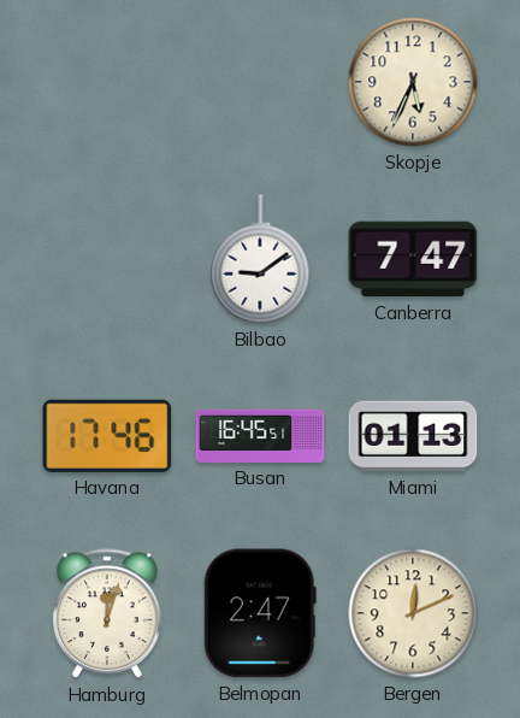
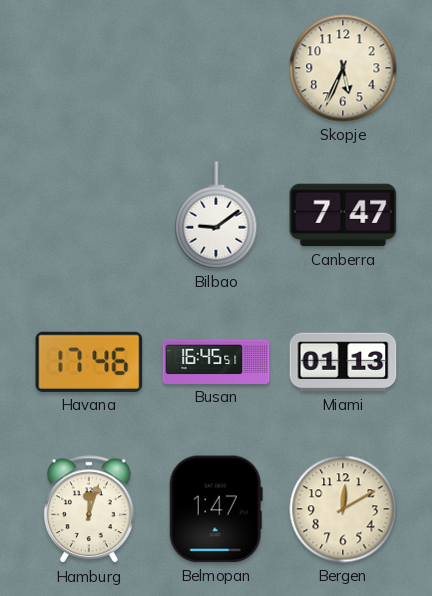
Belmopan: 2:47 -> 1:47 (216, 509)
Bergen: 12:11 -> 12:10 (343, 509)
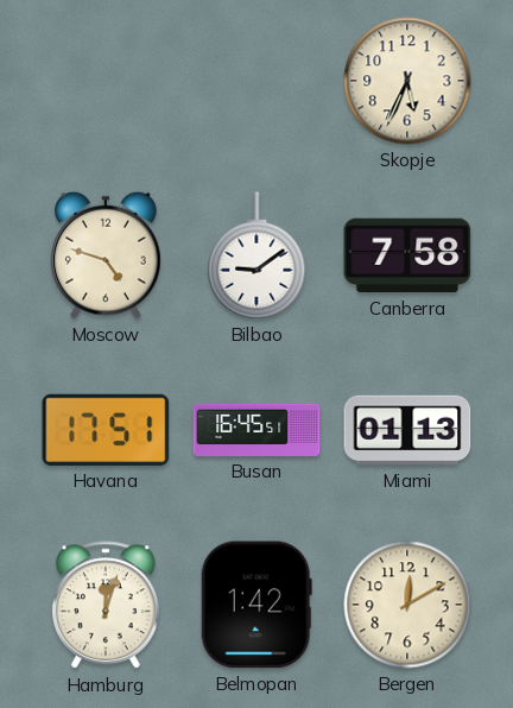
Moscow: none -> 4:48 (106, 255)
Canberra: 7:47 -> 7:58 (407, 255)
Havana: 17:46 -> 17:51 (106, 430)
Belmopan: 1:47 -> 1:42 (256, 605)
